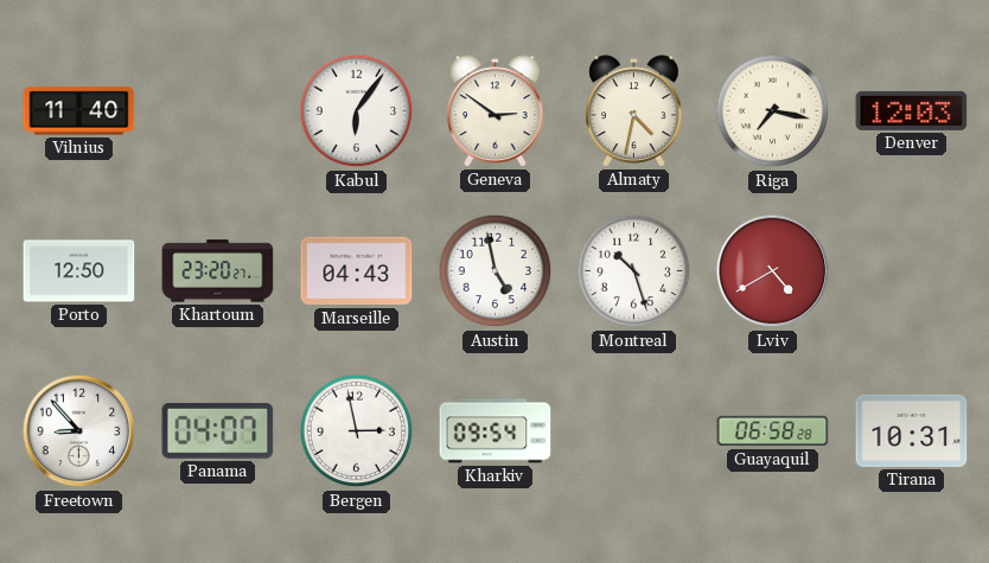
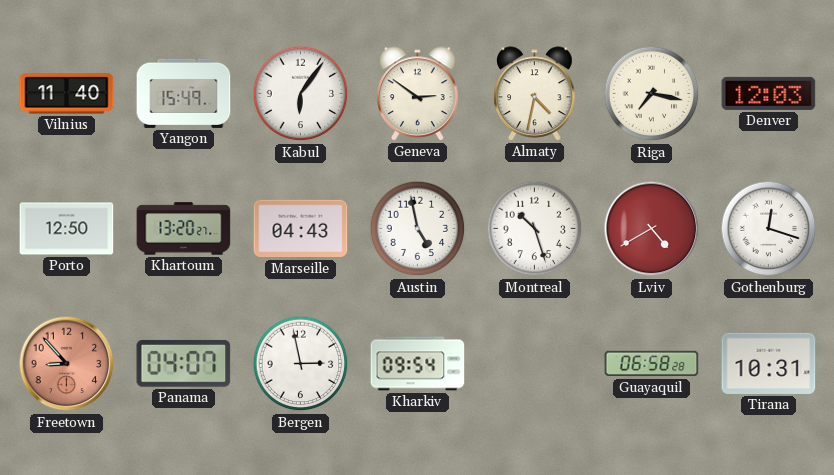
Yangon: none -> 15:49 (184, 93)
Khartoum: 23:20 -> 13:20 (184, 229)
Gothenburg: none -> 12:18 (769, 229)
Freetown dial: white -> salmon (67, 364)
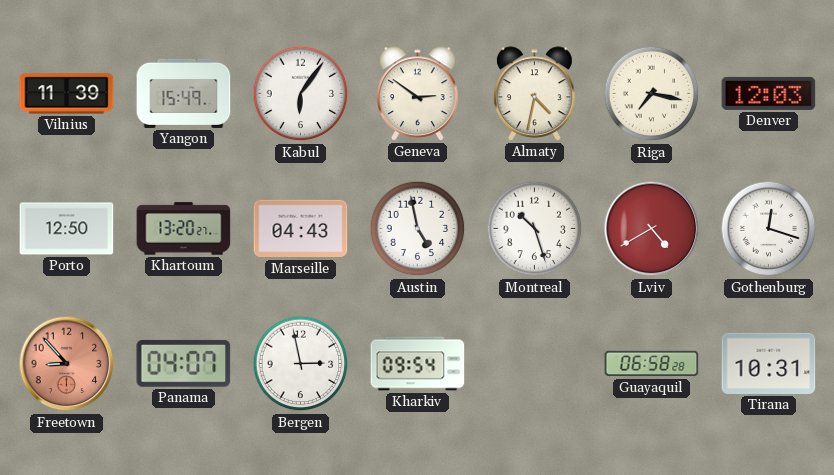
Vilnius: 11:40 -> 11:39 (67, 94)
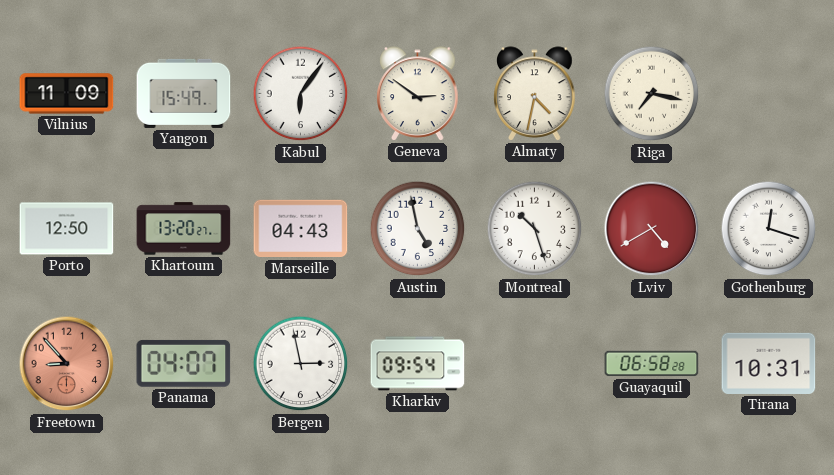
Vilnius: 11:39 -> 11:09 (67, 94)
Denver: 12:03 -> none (769, 93)
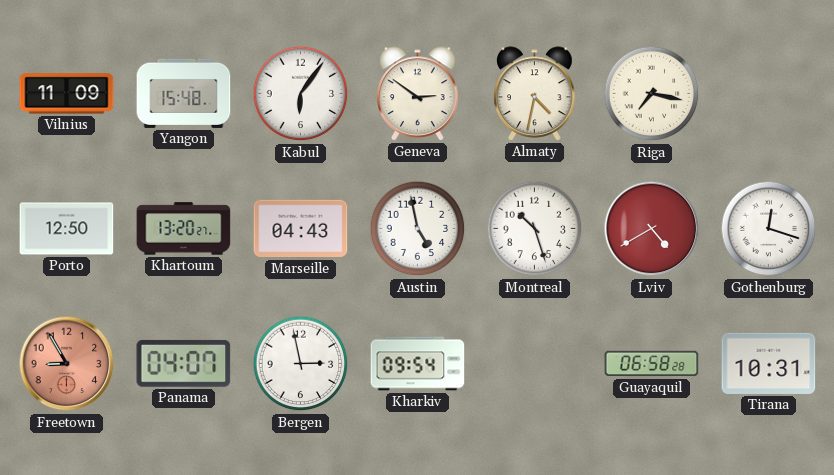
Yangon: 15:49 -> 15:48 (184, 93)
Freetown: 8:53 -> 8:55 (67, 364)
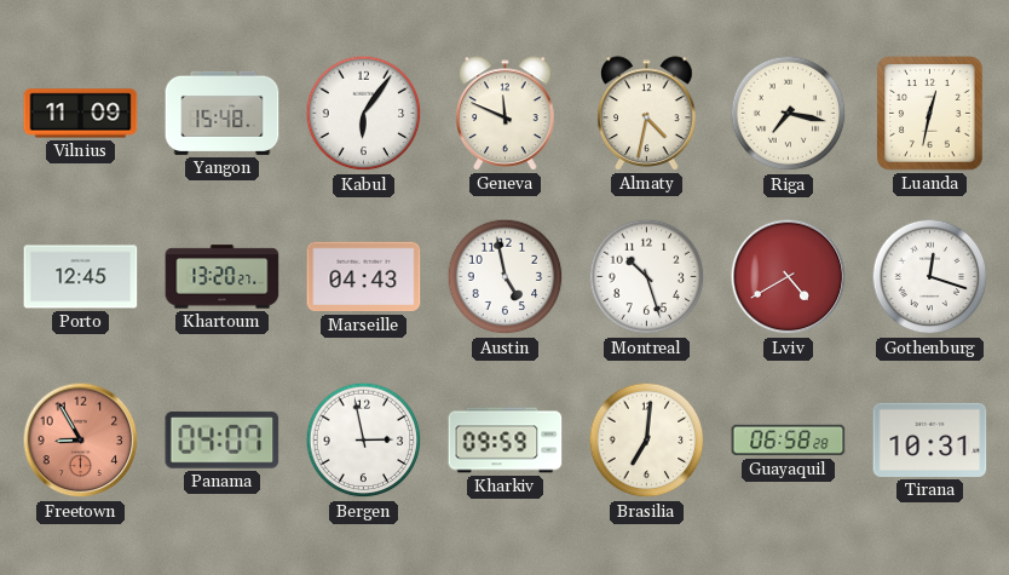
Geneva: 2:51 -> 11:49 (506, 114)
Luanda: none -> 12:32 (930, 114)
Porto: 12:50 -> 12:45 (81, 277)
Kharkiv: 09:54 -> 09:59 (506, 441)
Brasilia: none -> 7:01 (647, 441)
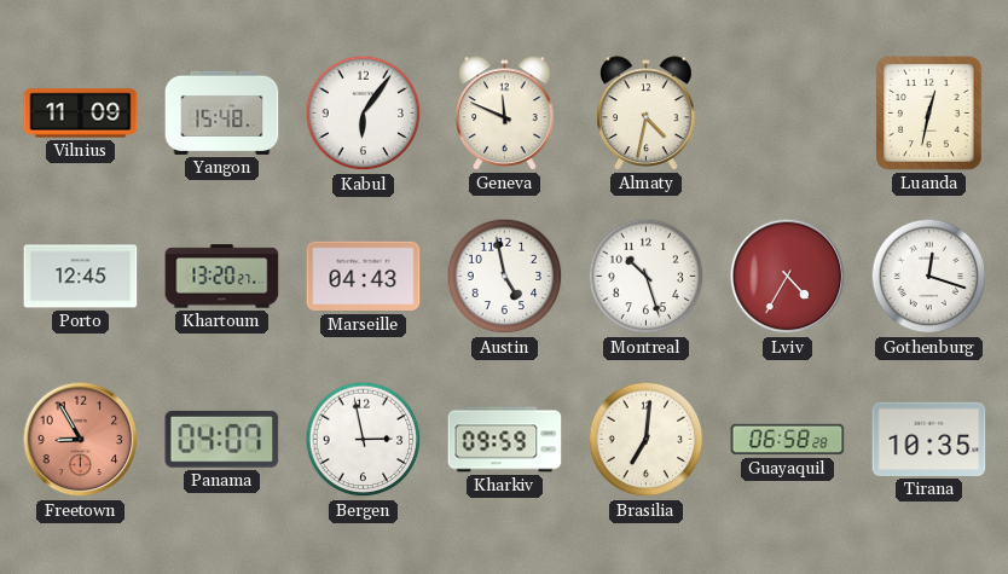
Riga: 7:17 -> none (789, 114)
Lviv: 4:40 -> 4:35 (788, 277)
Tirana: 10:31 -> 10:35 (929, 439)
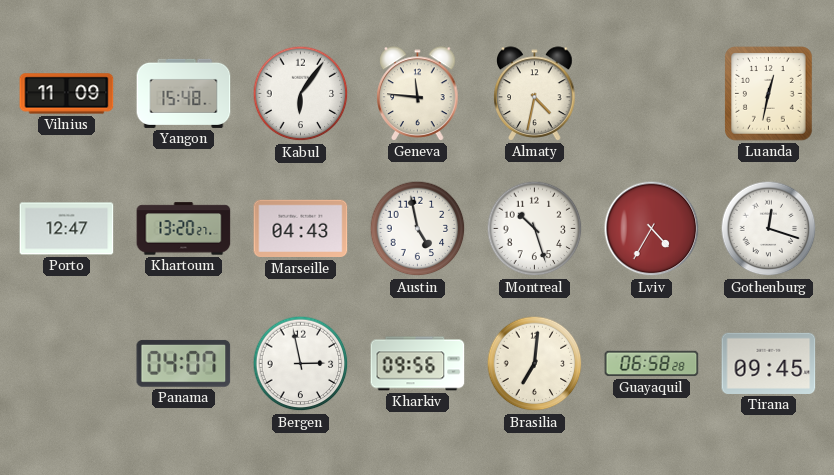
Geneva: 11:49 -> 11:46 (418, 94)
Porto: 12:45 -> 12:47 (67, 229)
Freetown: 8:55 -> none (81, 440)
Kharkiv: 09:59 -> 09:56 (418, 364)
Tirana: 10:35 -> 09:45 (769, 363)
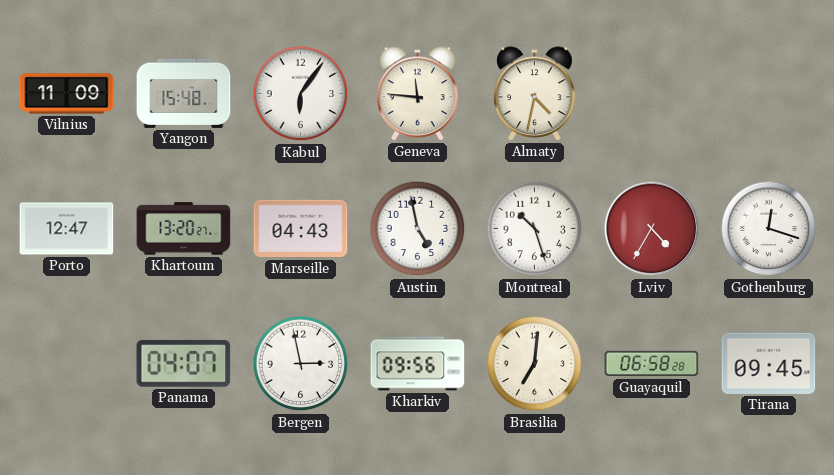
Luanda: 12:32 -> none (769, 94)
